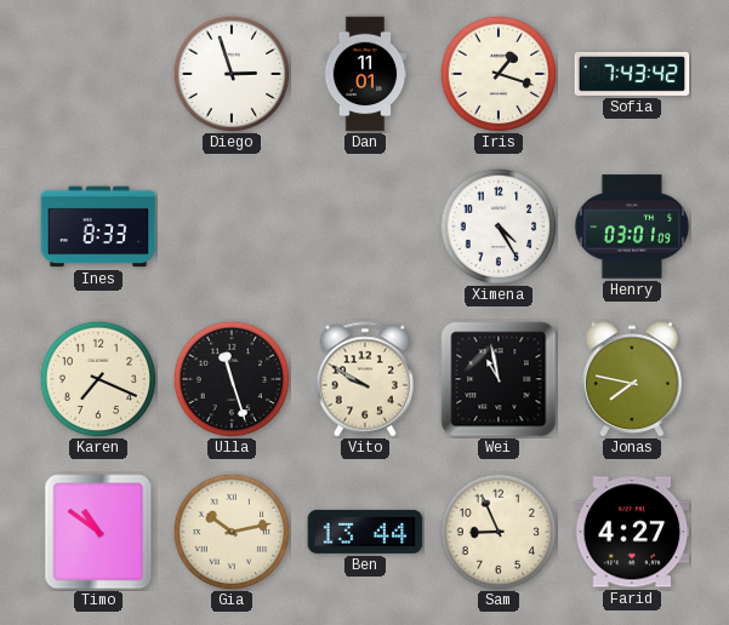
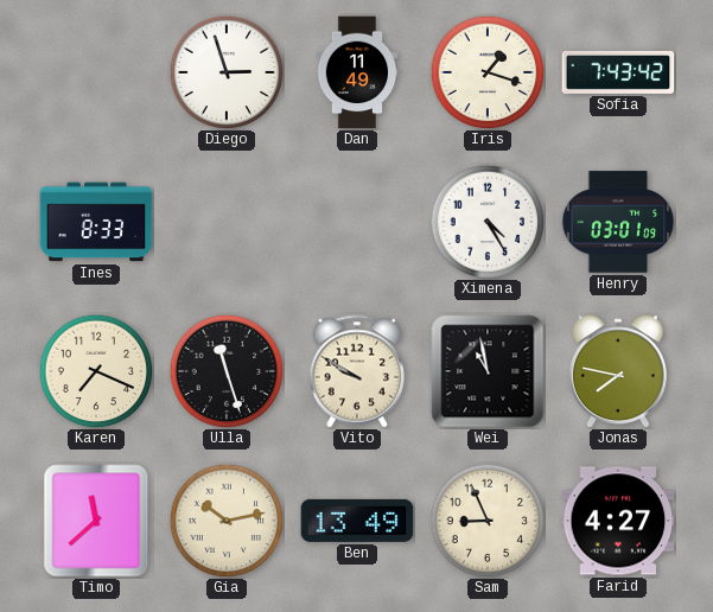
Dan: 11:01 -> 11:49 (357, 72)
Timo: 10:51 -> 11:38 (96, 521)
Ben: 13:44 -> 13:49 (357, 521)
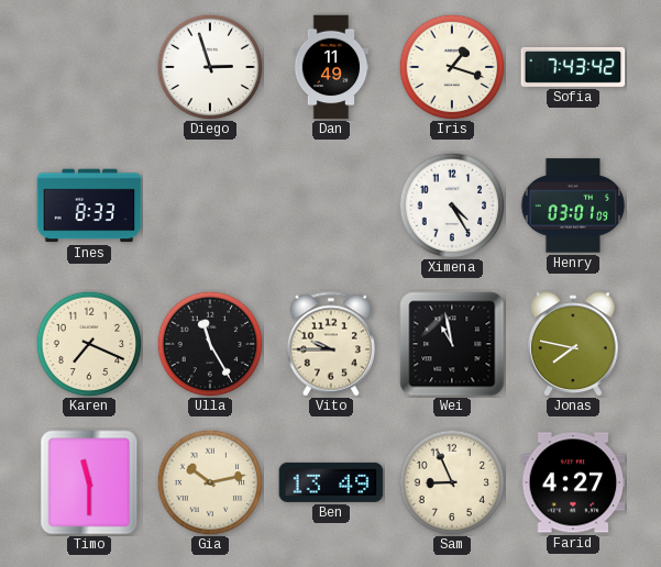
Ulla: 11:27 -> 11:25 (210, 344)
Vito: 9:50 -> 9:45 (330, 344)
Timo: 11:38 -> 11:30 (89, 482)
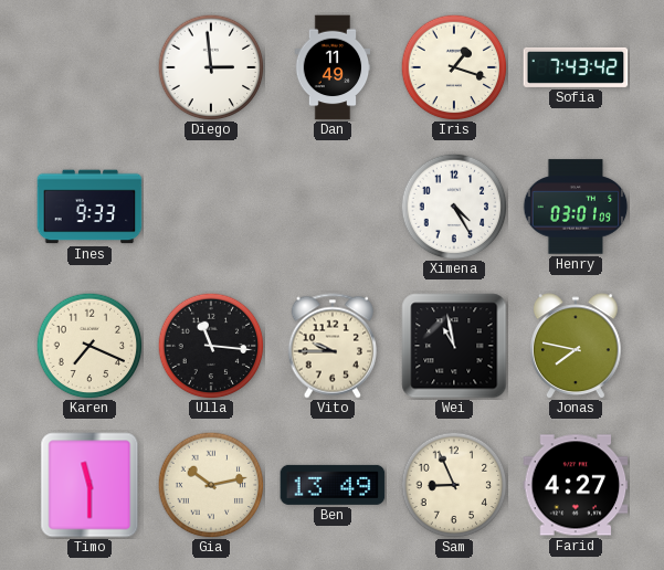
Diego: 2:57 -> 2:59 (211, 67)
Ines: 8:33 -> 9:33 (89, 207)
Ulla: 11:25 -> 11:16 (211, 346)
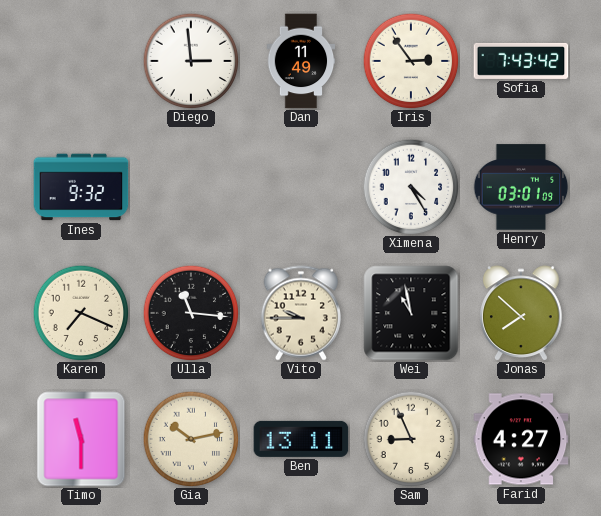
Iris: 1:18 -> 2:54 (411, 61)
Ines: 9:33 -> 9:32 (81, 187)
Jonas: 7:47 -> 7:52 (521, 313)
Ben: 13:49 -> 13:11 (301, 439)
